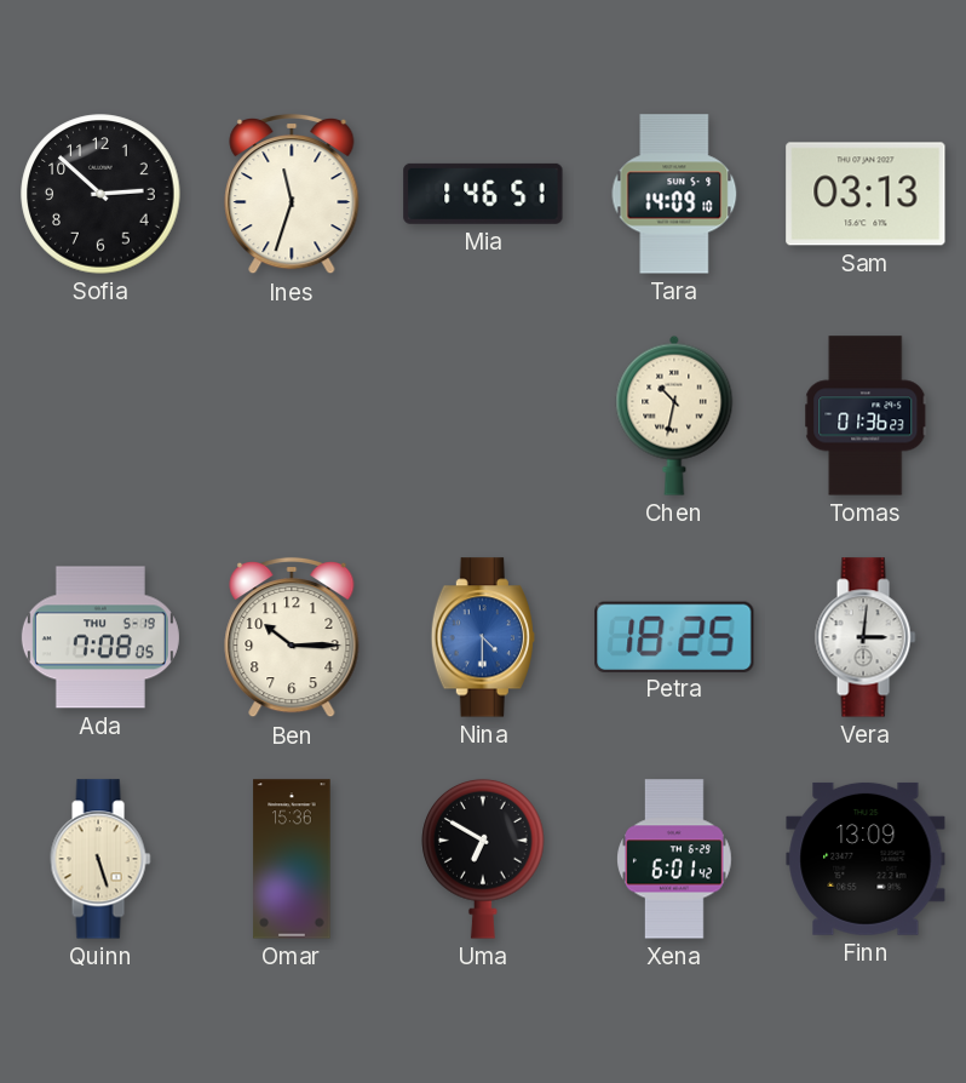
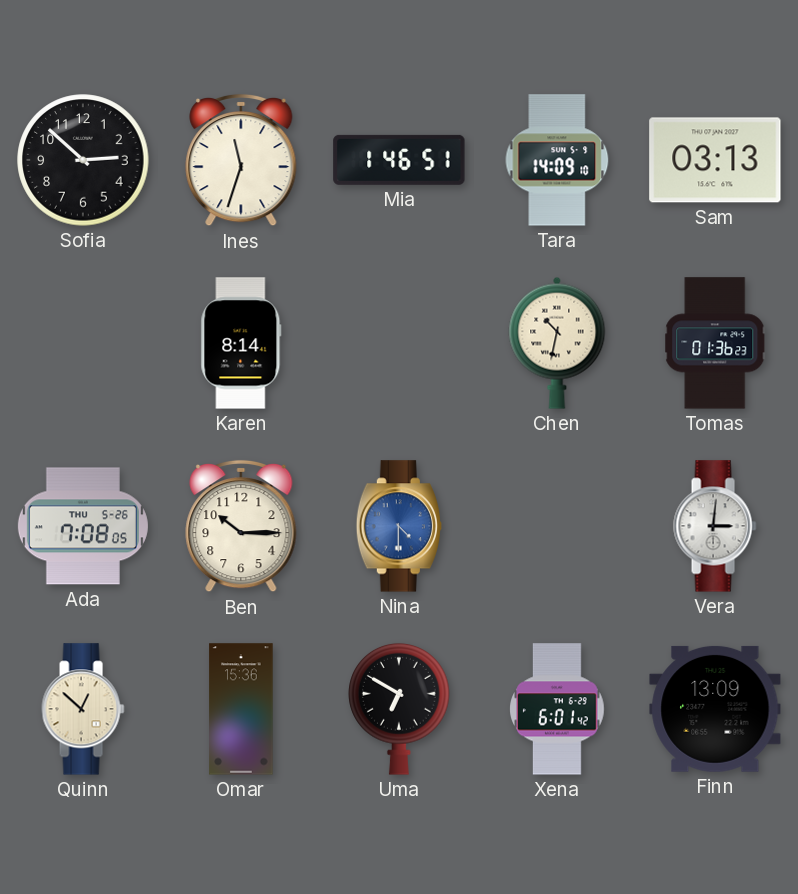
Karen: none -> 8:14 (241, 343)
Ada date: THU 5-19 -> THU 5-26 (83, 526)
Petra: 18:25 -> none (674, 636)
Quinn: 5:27 -> 12:52 (83, 709)
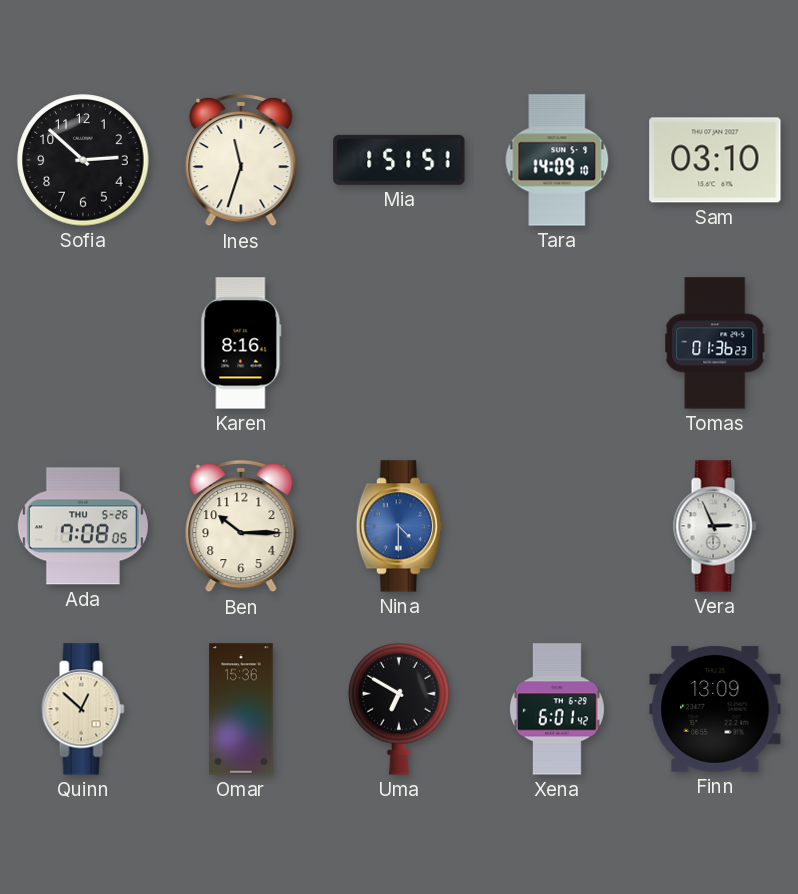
Mia: 1:46 -> 1:51 (399, 160)
Sam: 03:13 -> 03:10 (715, 160)
Karen: 8:14 -> 8:16 (241, 343)
Chen: 10:32 -> none (557, 343)
Vera: 3:01 -> 2:56 (715, 526)
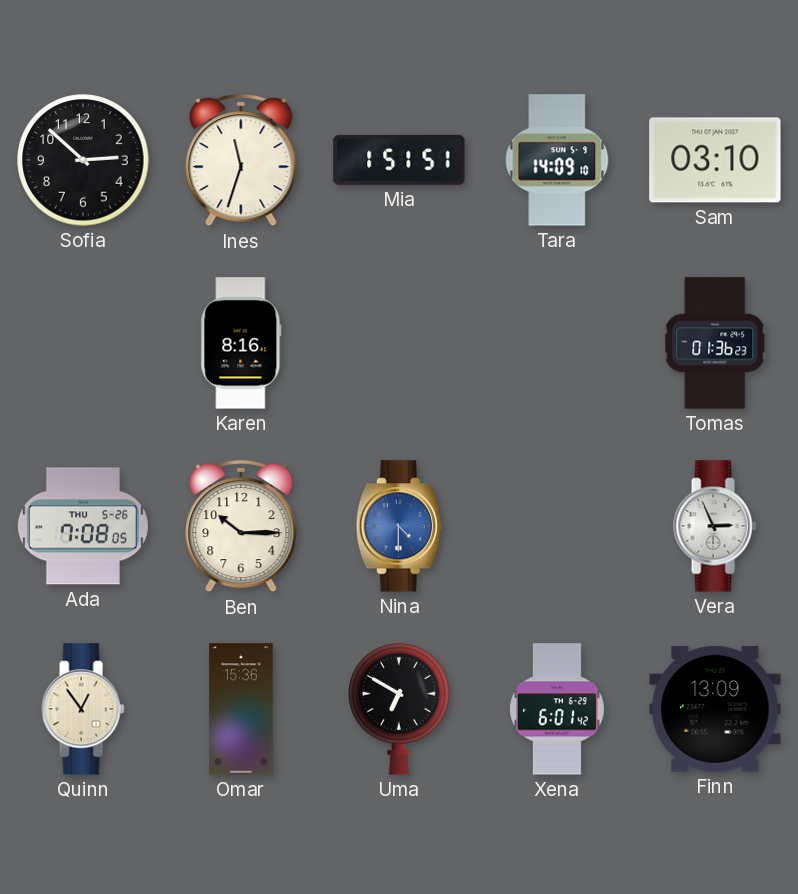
Quinn: 12:52 -> 12:54 (83, 709)
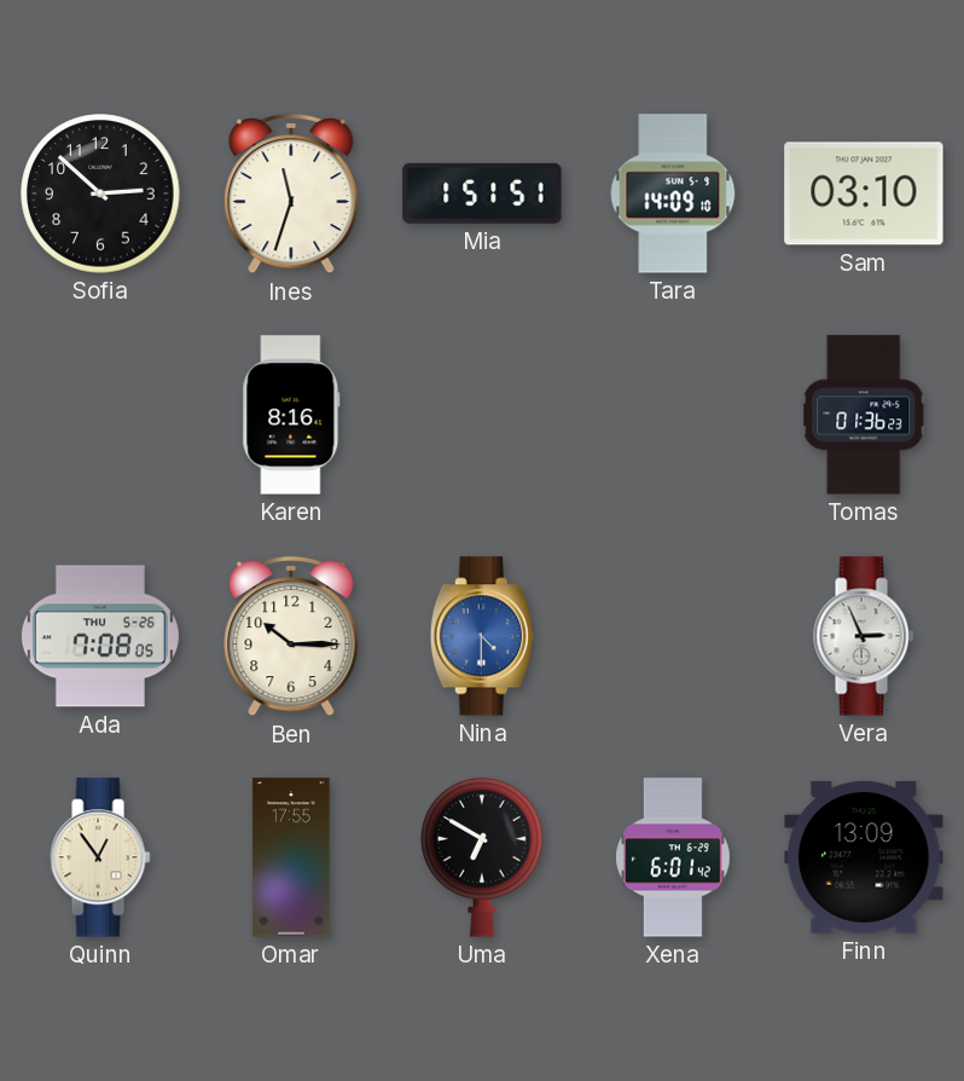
Omar: 15:36 -> 17:55 (291, 857)
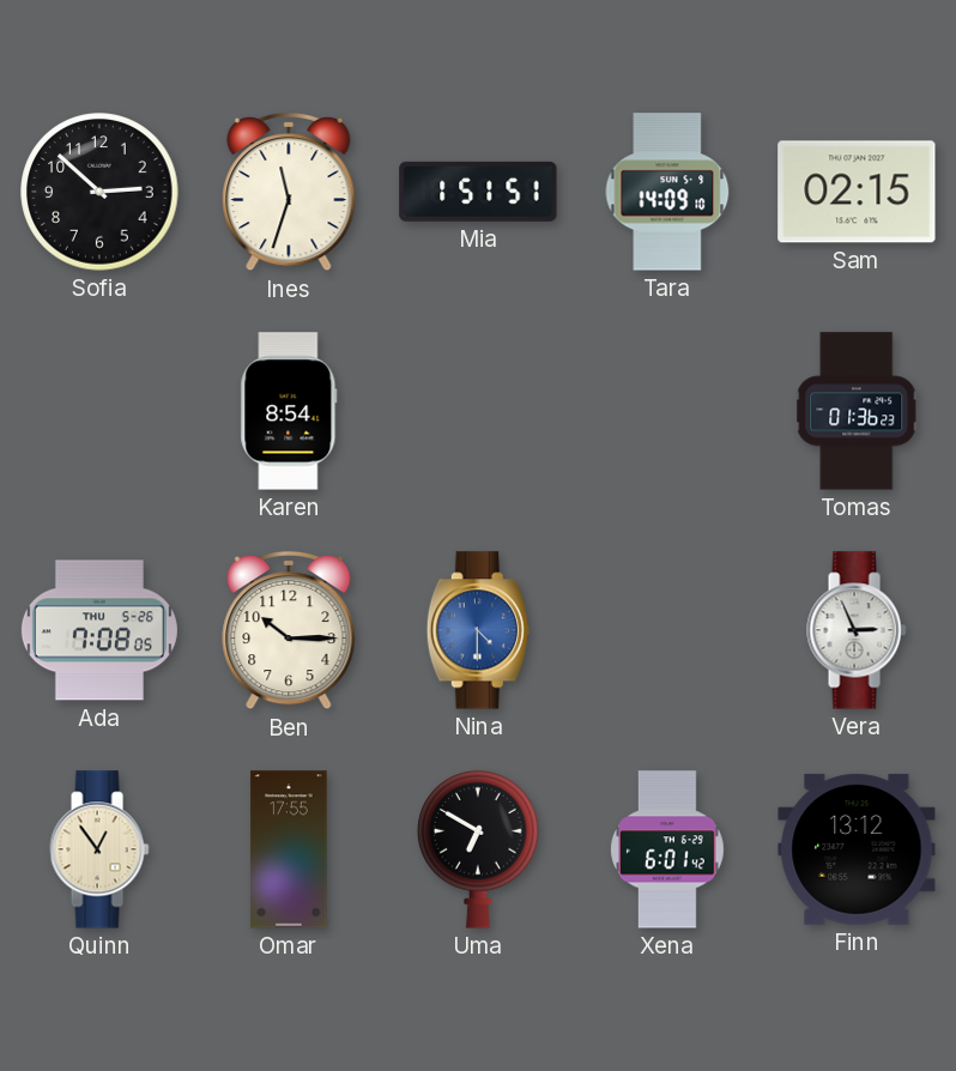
Sam: 03:10 -> 02:15 (857, 192)
Karen: 8:16 -> 8:54 (289, 411)
Finn: 13:09 -> 13:12 (857, 849)
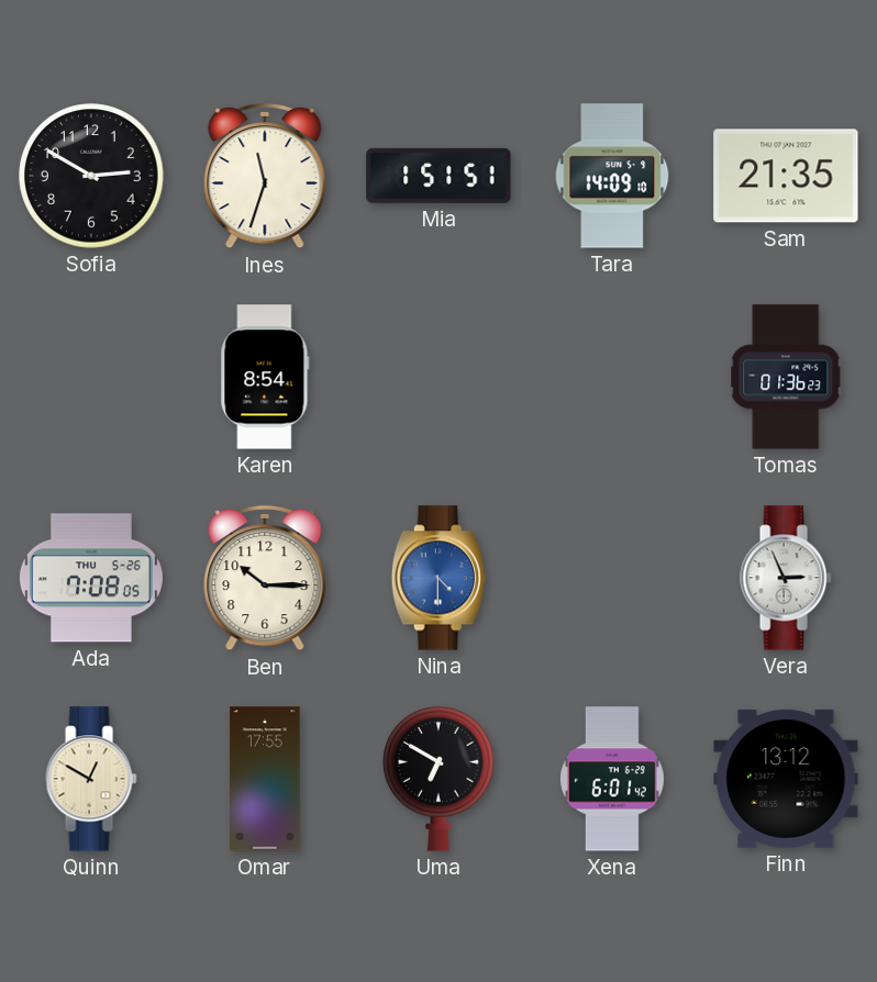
Sofia: 2:52 -> 2:50 (91, 176)
Sam: 02:15 -> 21:35 (786, 176)
Quinn: 12:54 -> 12:50 (91, 779)
